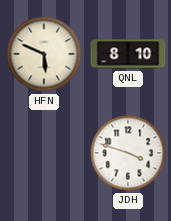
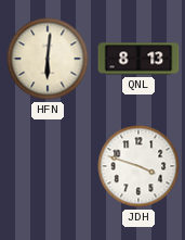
HFN: 5:49 -> 6:01 (48, 59)
QNL: 8:10 -> 8:13 (138, 59)
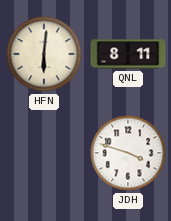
QNL: 8:13 -> 8:11 (128, 54)
